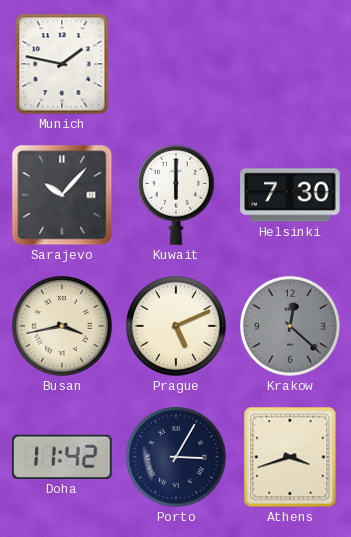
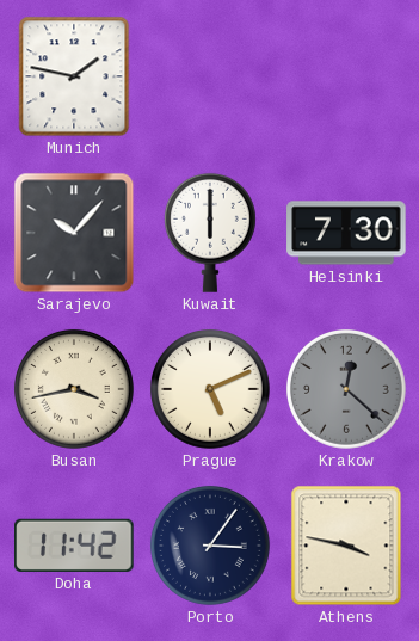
Porto: 3:05 -> 3:06 (210, 546)
Athens: 3:42 -> 3:47 (346, 546)
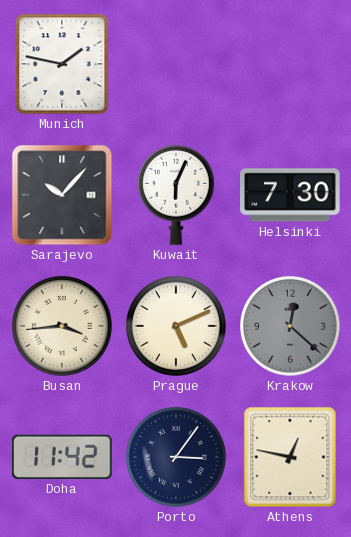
Kuwait: 6:00 -> 6:04 (176, 195)
Busan: 3:43 -> 3:44 (62, 326)
Athens: 3:47 -> 12:47 (290, 457)
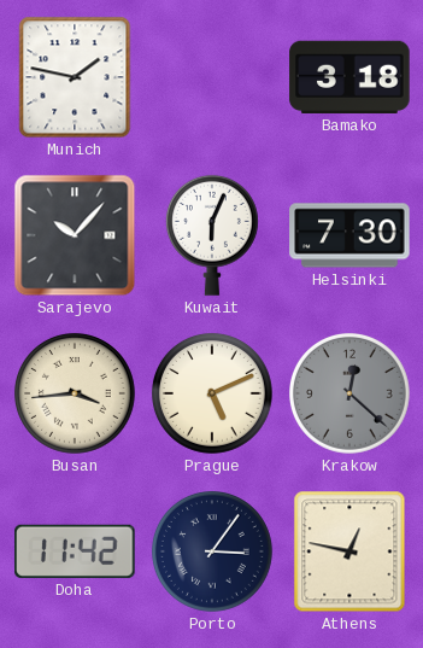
Bamako: none -> 3:18 (349, 77)
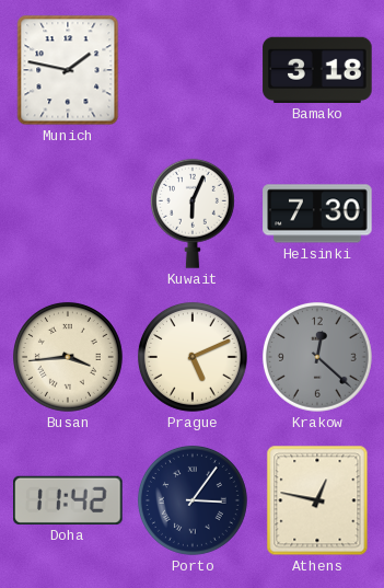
Sarajevo: 10:07 -> none (75, 235)
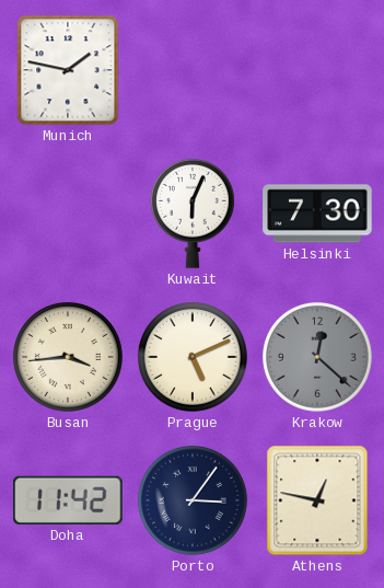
Bamako: 3:18 -> none (317, 70)
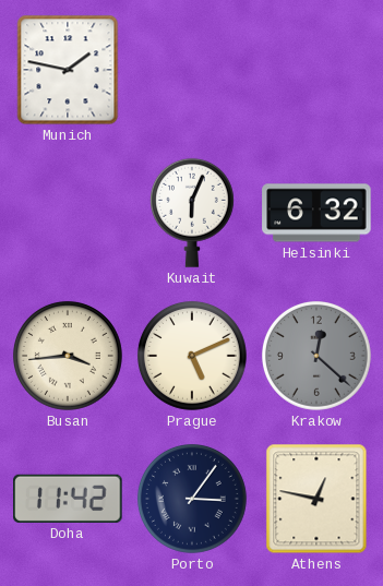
Helsinki: 7:30 -> 6:32 (316, 213)
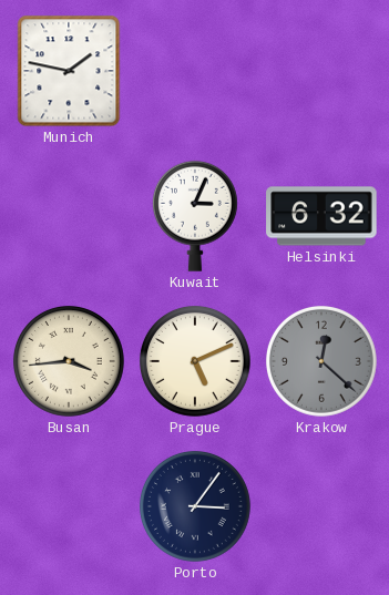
Kuwait: 6:04 -> 3:04 (195, 216)
Doha: 11:42 -> none (68, 499)
Athens: 12:47 -> none (316, 499)
